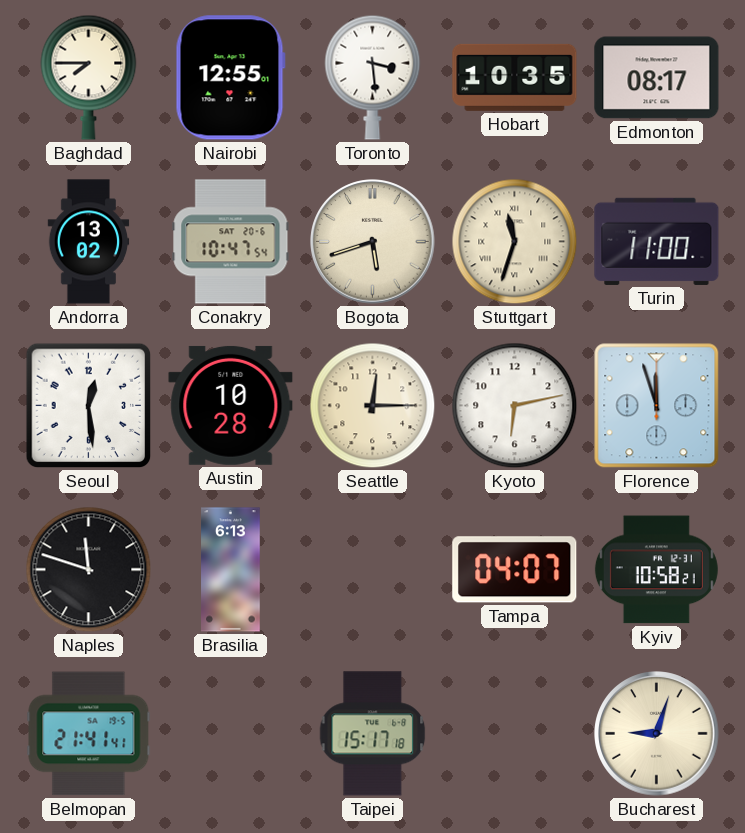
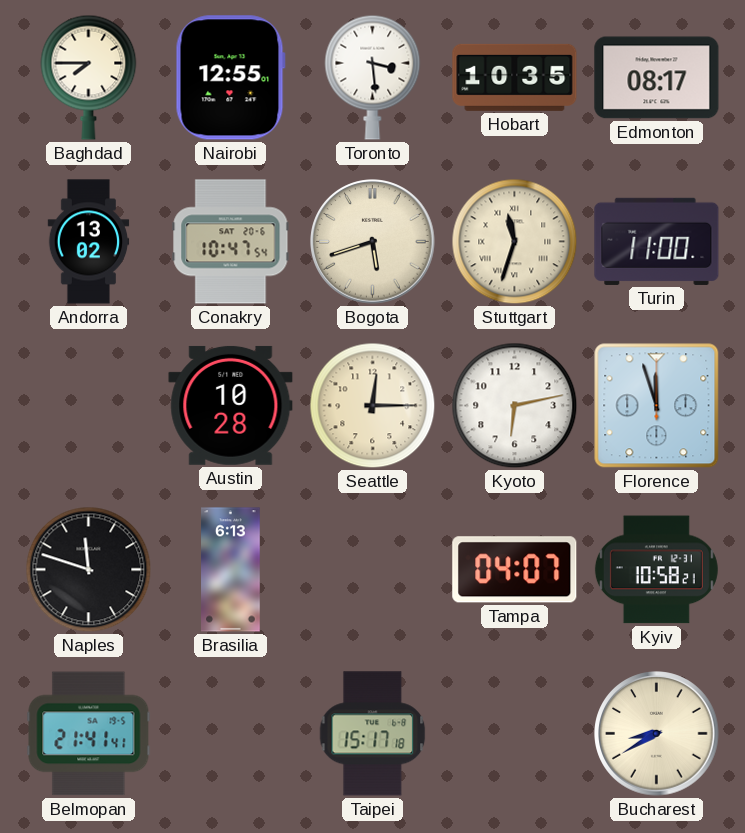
Seoul: 12:29 -> none (89, 406)
Bucharest: 9:03 -> 8:40 (657, 734)
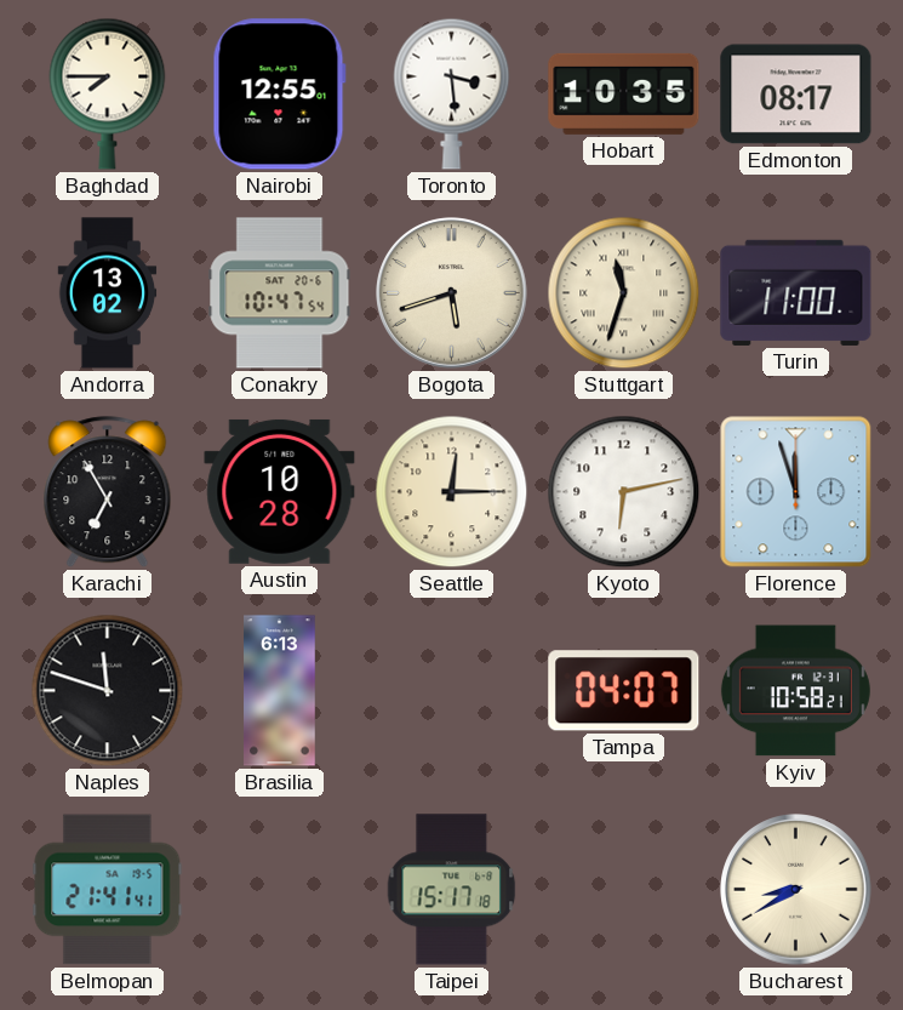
Karachi: none -> 6:55 (108, 492)
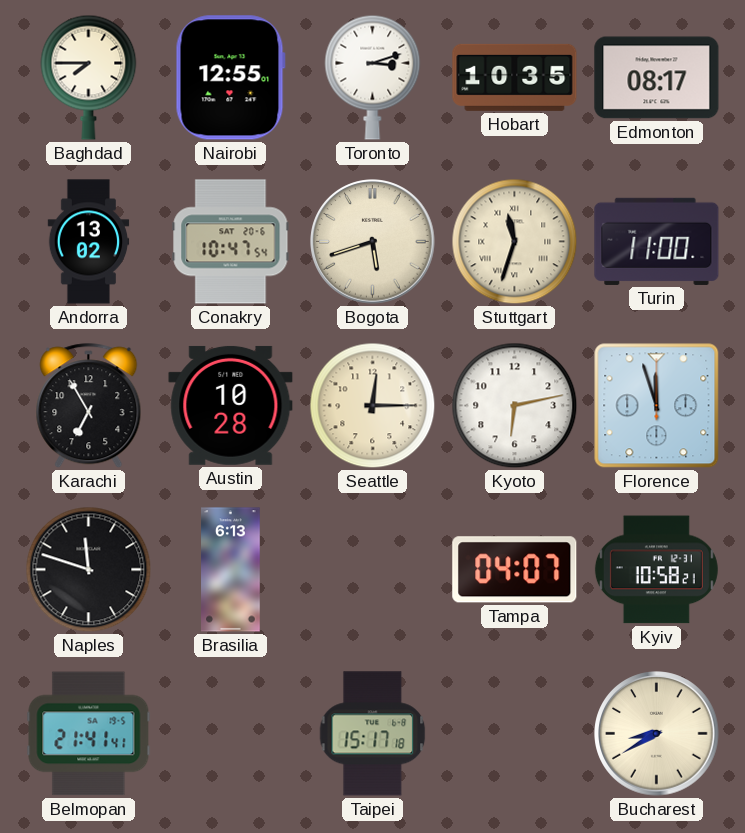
Toronto: 3:29 -> 3:12 (373, 77)
